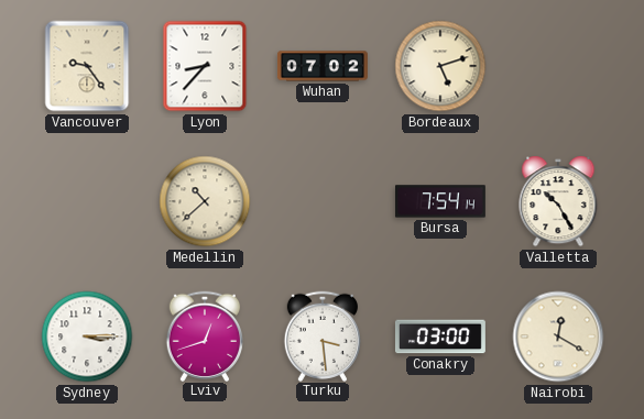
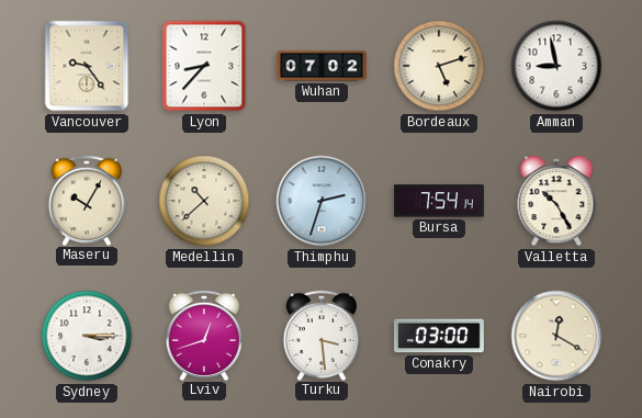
Amman: none -> 8:58 (556, 66)
Maseru: none -> 10:05 (86, 200)
Thimphu: none -> 2:33 (322, 201)
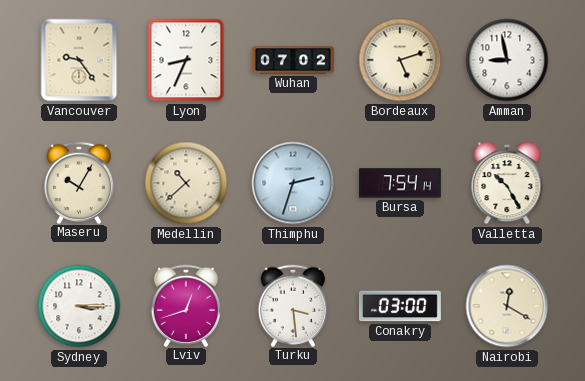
Lyon: 8:37 -> 8:34 (186, 60)
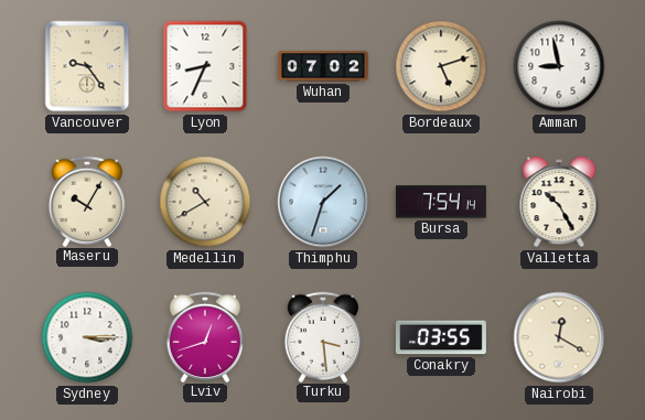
Medellin: 10:38 -> 10:40 (205, 202)
Thimphu: 2:33 -> 1:33 (323, 202)
Conakry: 03:00 -> 03:55 (441, 337)
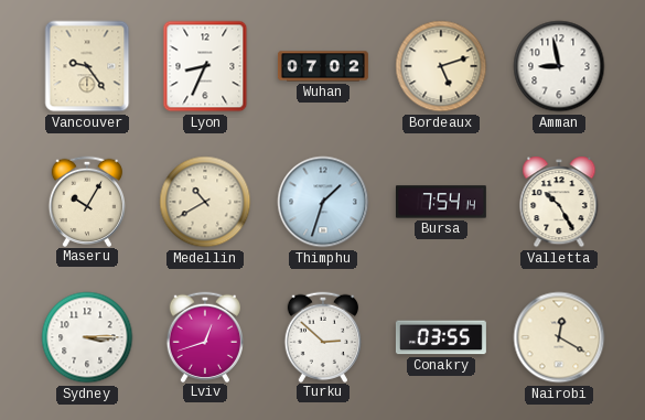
Turku: 3:29 -> 2:52 (322, 336)
